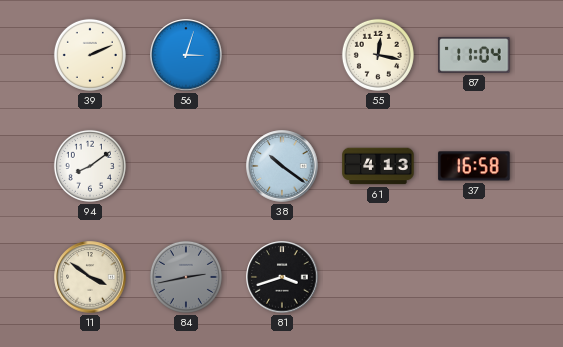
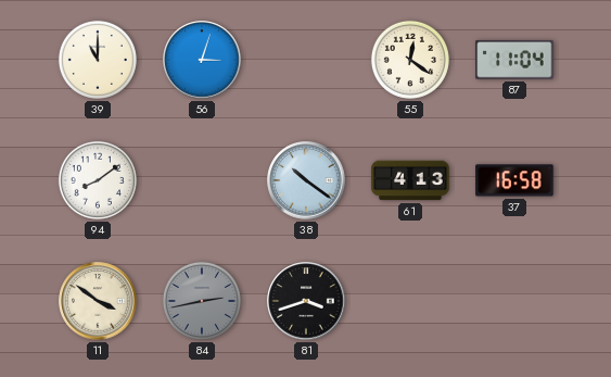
39: 2:11 -> 11:00 (98, 60)
55: 12:17 -> 12:21 (410, 60)
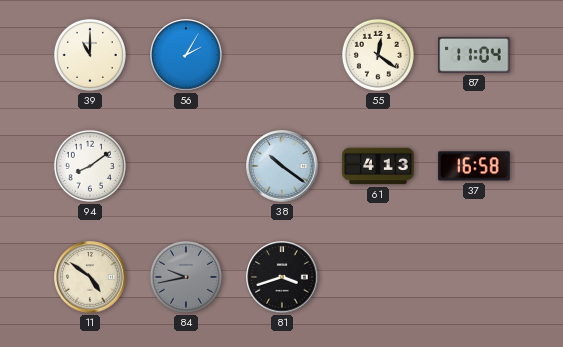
56: 3:03 -> 2:05 (186, 55)
11: 3:51 -> 4:51 (90, 277)
84: 2:43 -> 9:43 (186, 277)
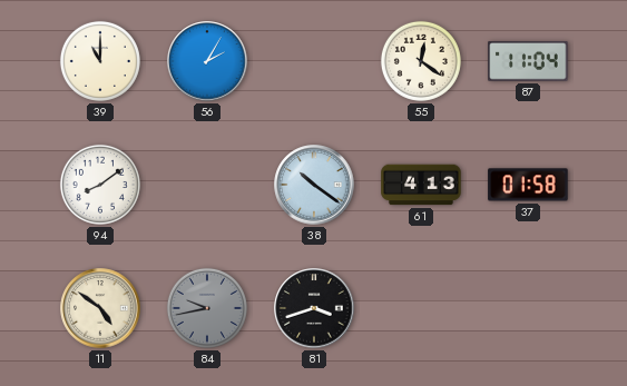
37: 16:58 -> 01:58 (528, 185)
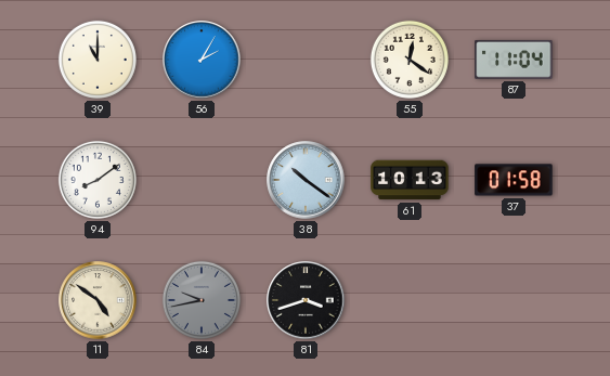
61: 4:13 -> 10:13 (410, 180)
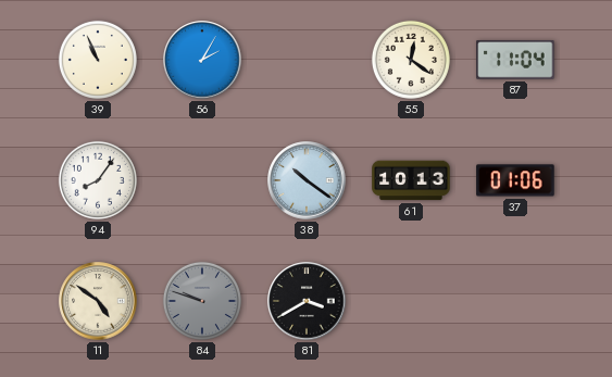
39: 11:00 -> 10:56 (98, 60)
94: 8:09 -> 8:06 (98, 180)
37: 01:58 -> 01:06 (515, 180)
84: 9:43 -> 9:48 (202, 301)
81: 3:42 -> 3:40 (307, 301)
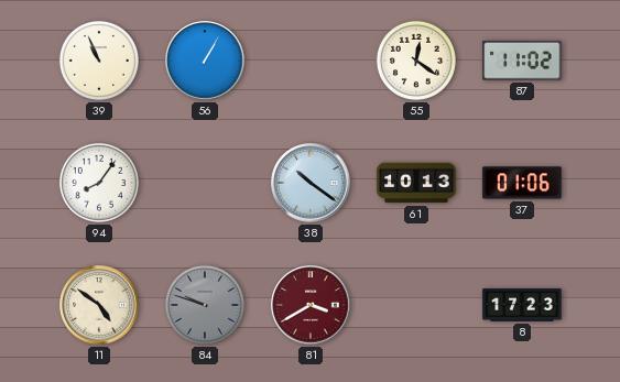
56: 2:05 -> 1:05 (205, 61)
87: 11:04 -> 11:02 (522, 61)
81 dial: black -> burgundy (311, 305)
8: none -> 17:23 (522, 305)
